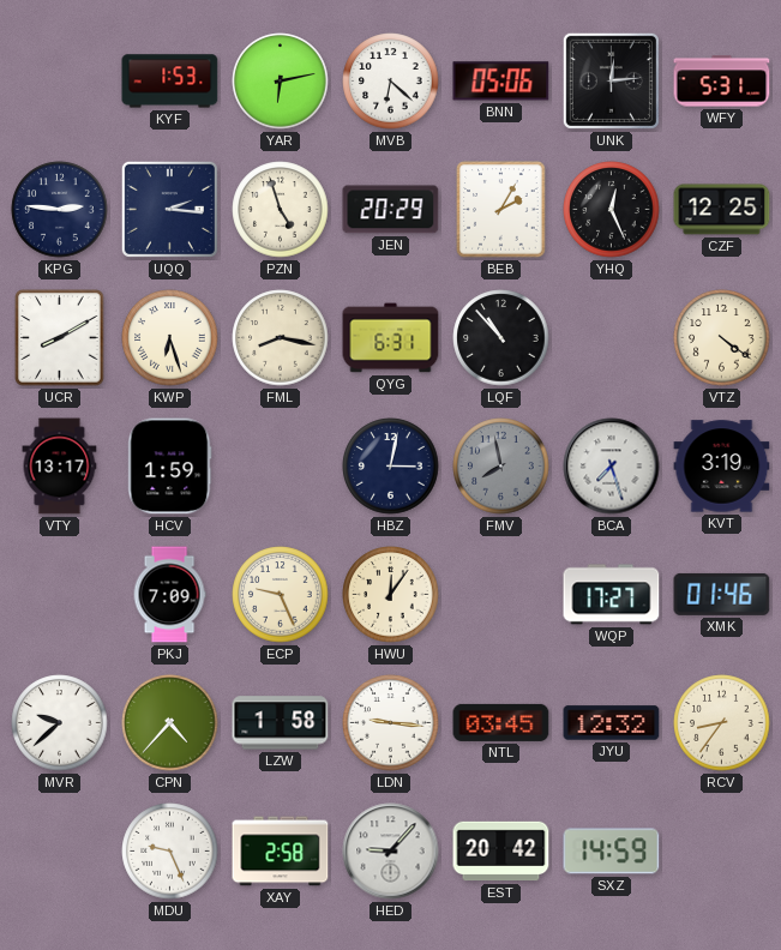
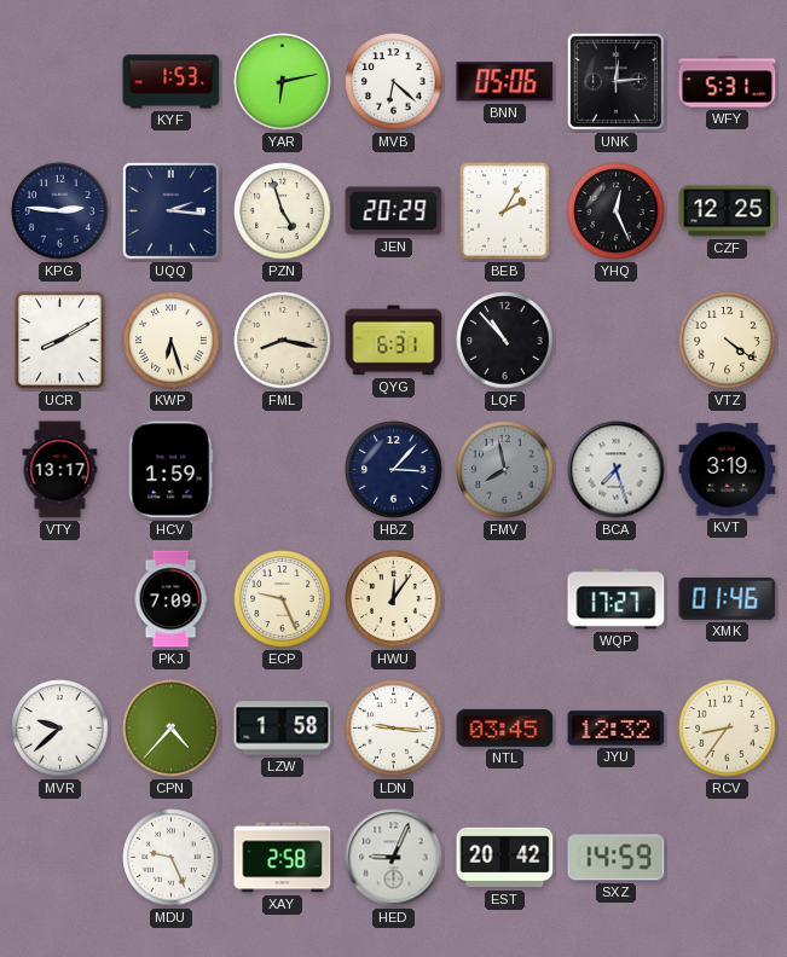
HBZ: 3:02 -> 3:07 (394, 470)
HED: 9:07 -> 9:04 (394, 858)
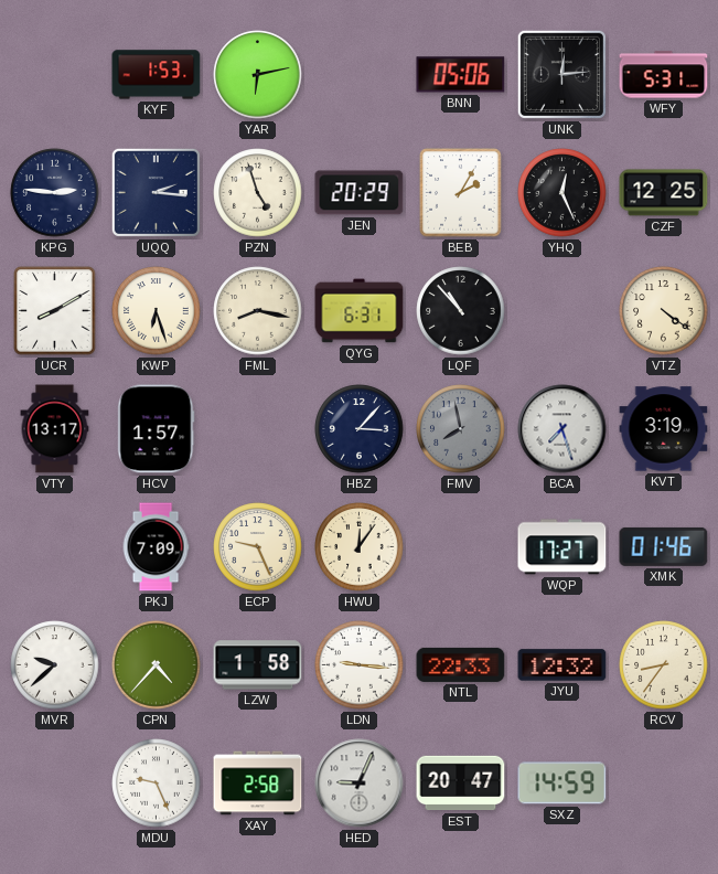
MVB: 6:22 -> none (394, 82)
HCV: 1:59 -> 1:57 (157, 429)
NTL: 03:45 -> 22:33 (461, 664)
EST: 20:42 -> 20:47 (461, 784)
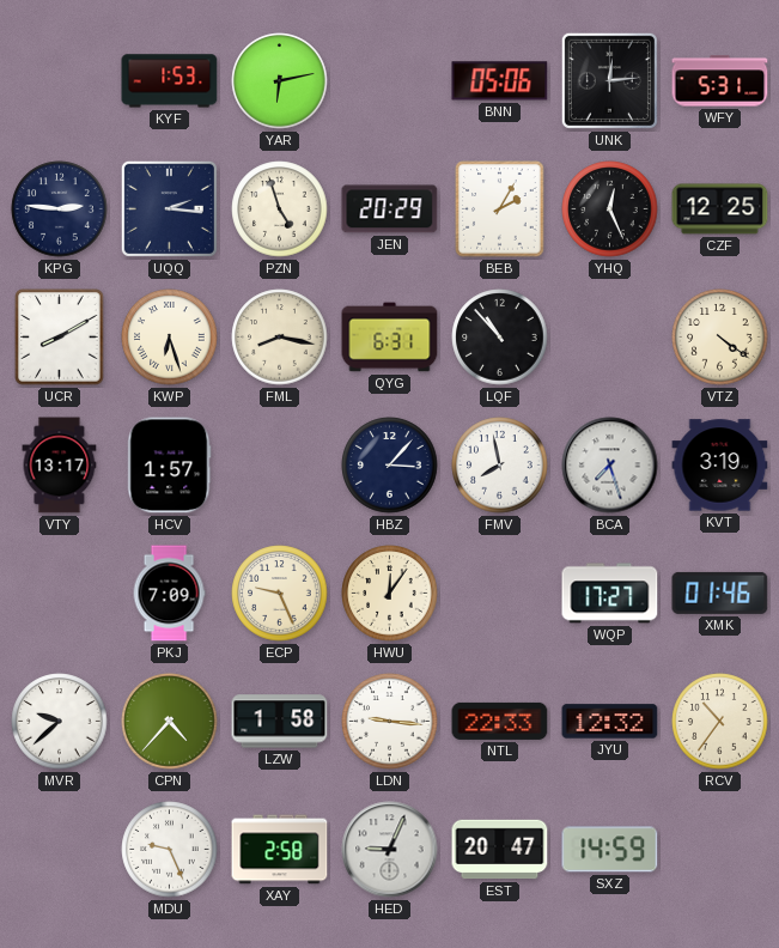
FMV dial: grey -> white (500, 466)
RCV: 8:36 -> 10:36 (720, 722)
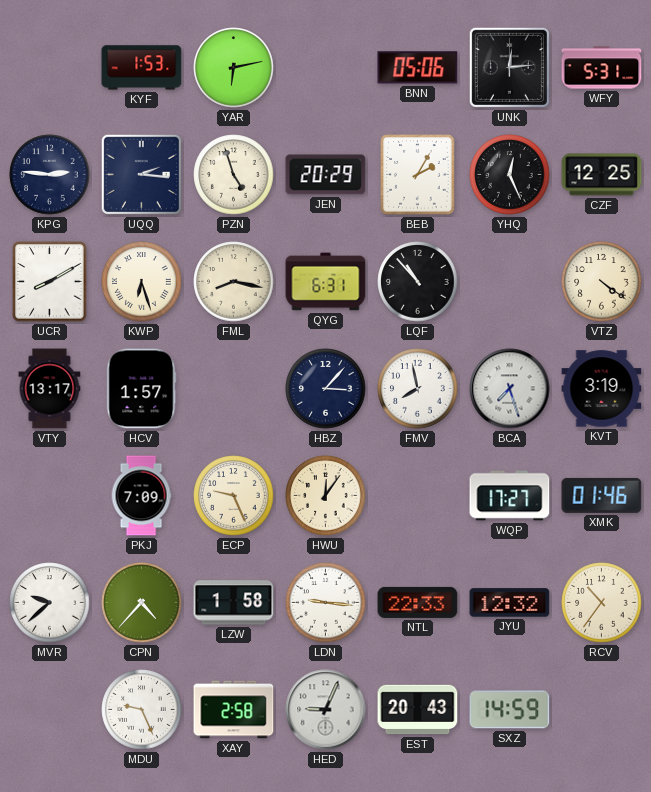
EST: 20:47 -> 20:43 (418, 710)
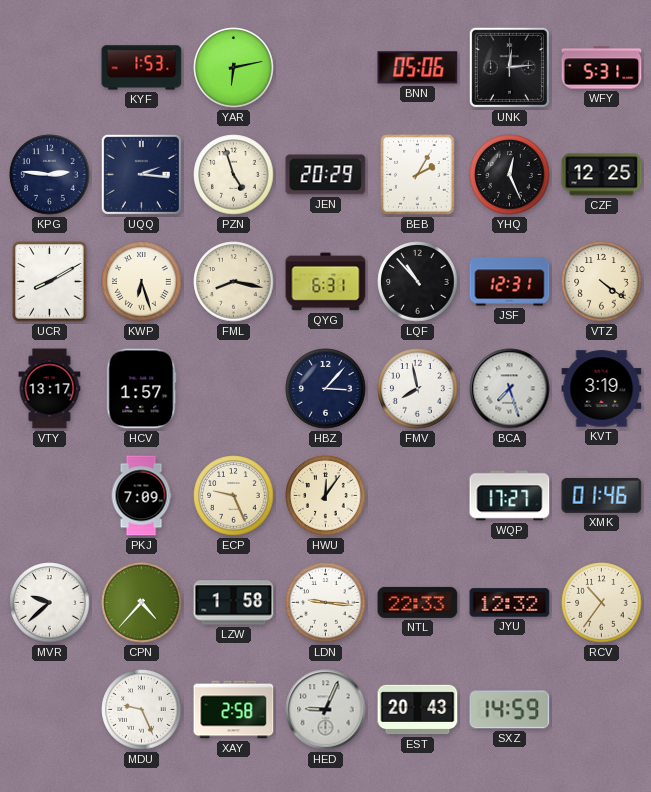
JSF: none -> 12:31 (510, 282)
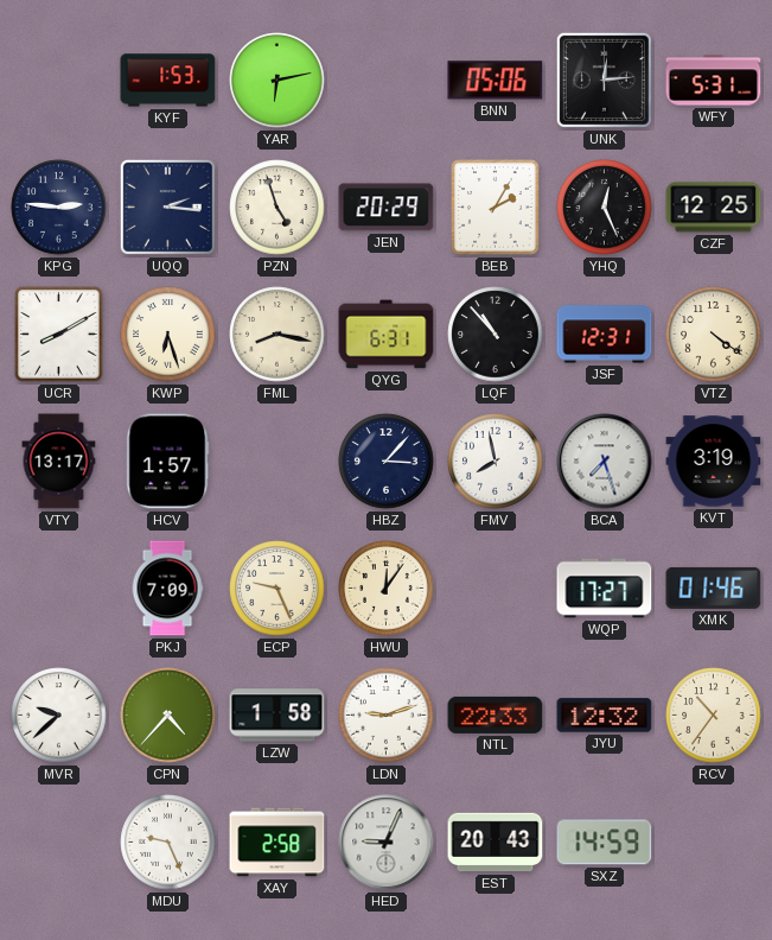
LDN: 9:16 -> 9:12 (387, 716)
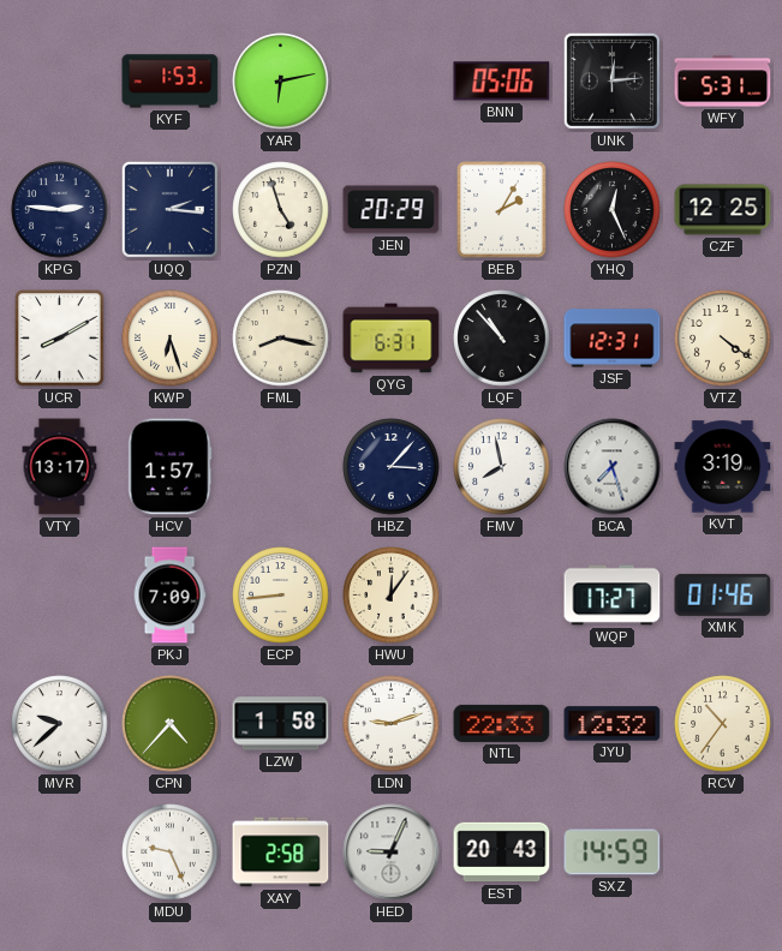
ECP: 9:26 -> 8:44 (281, 596)
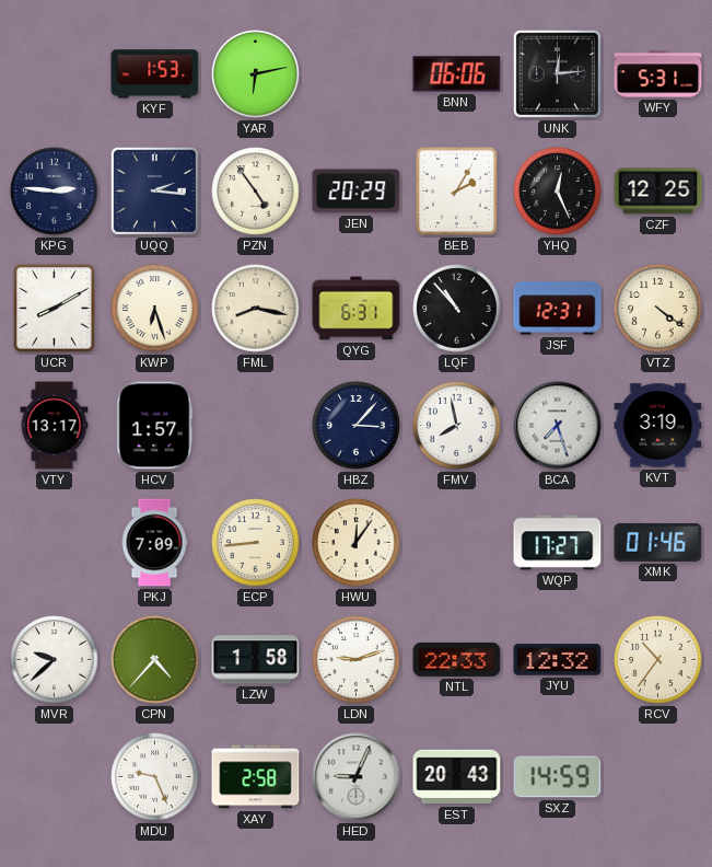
BNN: 05:06 -> 06:06 (457, 74)
PZN: 4:57 -> 4:54 (256, 192)
